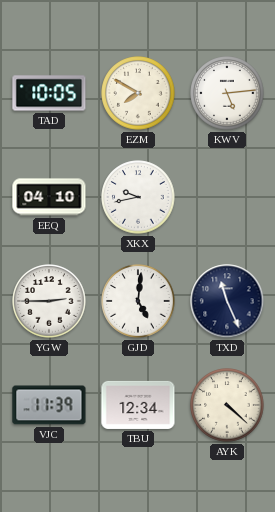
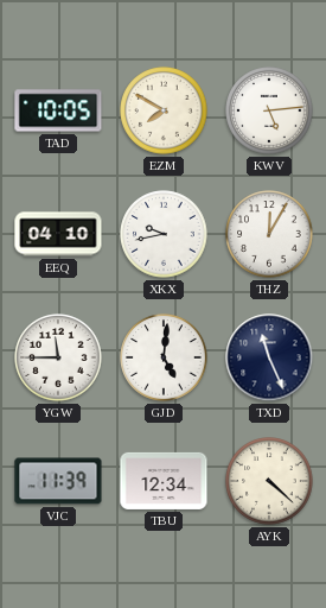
THZ: none -> 12:05 (269, 234)
YGW: 2:45 -> 11:45 (58, 357)
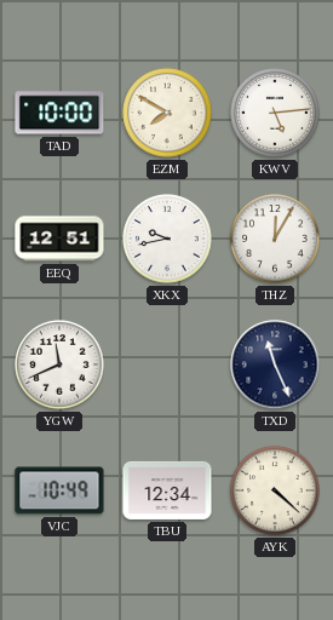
TAD: 10:05 -> 10:00 (59, 113)
EEQ: 04:10 -> 12:51 (59, 239)
YGW: 11:45 -> 11:41 (59, 364)
GJD: 5:01 -> none (164, 357)
VJC: 11:39 -> 10:49 (59, 490)
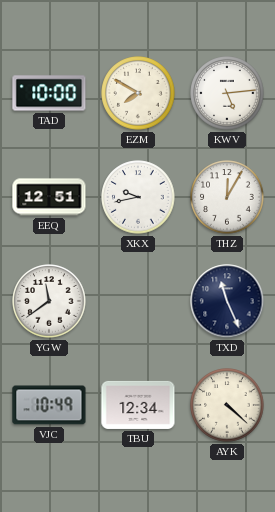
YGW: 11:41 -> 11:39 (49, 301)
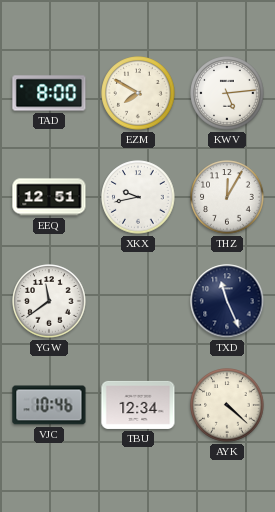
TAD: 10:00 -> 8:00 (49, 93)
VJC: 10:49 -> 10:46 (49, 405)
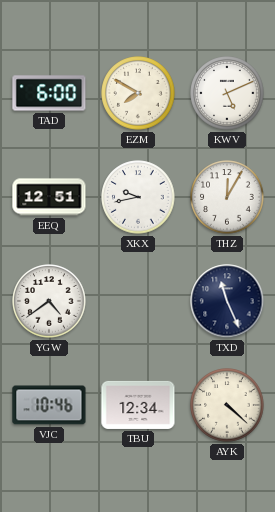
TAD: 8:00 -> 6:00 (49, 93)
KWV: 5:14 -> 5:11 (227, 93)
YGW: 11:39 -> 4:39 (49, 301)
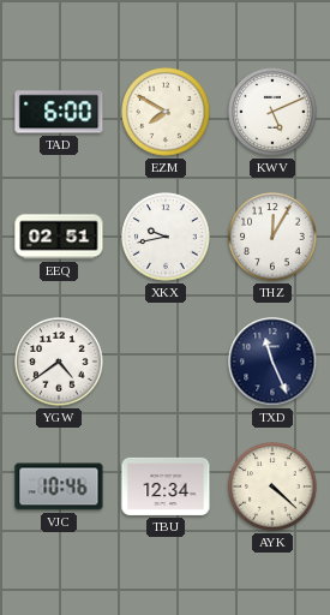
EEQ: 12:51 -> 02:51 (59, 237)
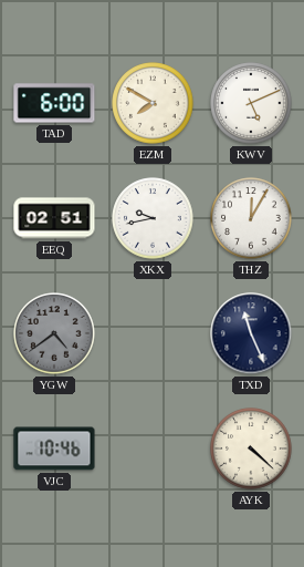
YGW dial: white -> grey (54, 333)
TBU: 12:34 -> none (166, 486)
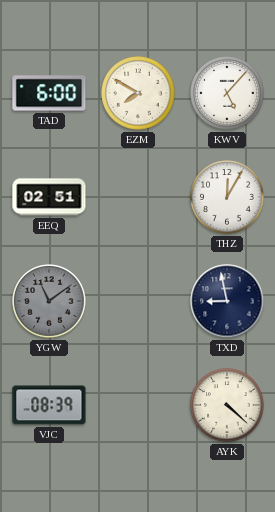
KWV: 5:11 -> 5:07 (227, 93)
XKX: 9:43 -> none (153, 218)
YGW: 4:39 -> 11:09 (49, 301)
TXD: 11:26 -> 8:58 (227, 301)
VJC: 10:46 -> 08:39 (49, 405)
